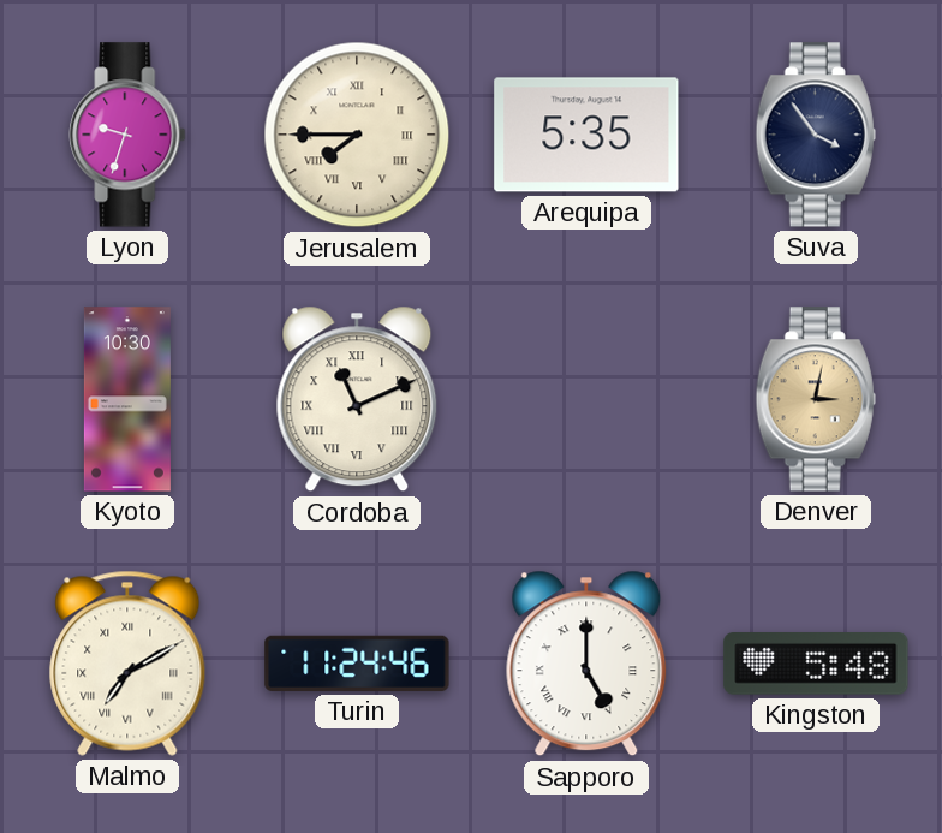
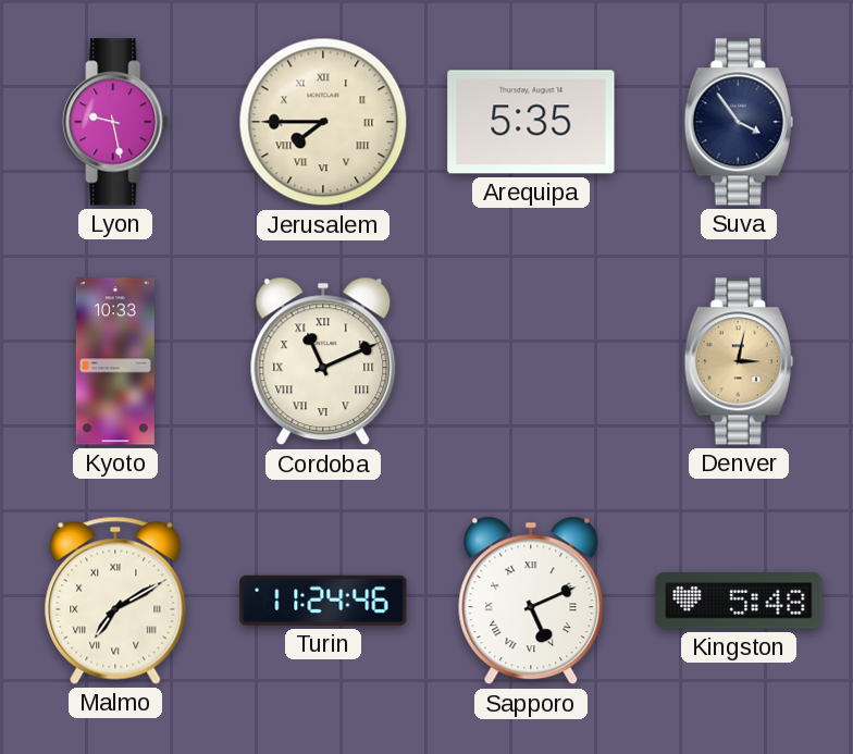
Lyon: 9:33 -> 9:28 (115, 122)
Kyoto: 10:30 -> 10:33 (115, 361)
Sapporo: 5:00 -> 5:11 (531, 601)
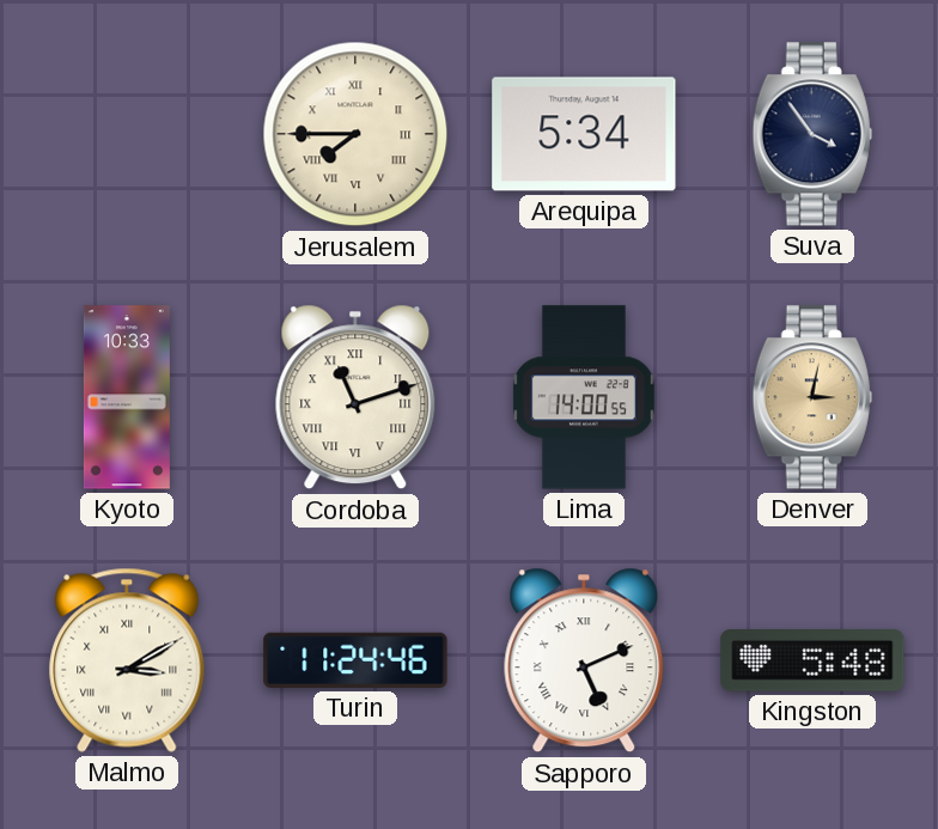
Lyon: 9:28 -> none (115, 122)
Arequipa: 5:35 -> 5:34 (584, 134)
Cordoba: 11:11 -> 11:12 (355, 397)
Lima: none -> 14:00 (584, 397)
Malmo: 7:10 -> 3:10 (127, 660)
